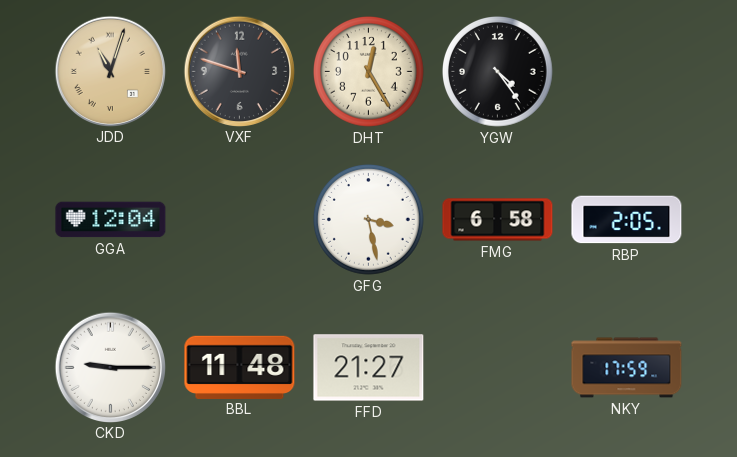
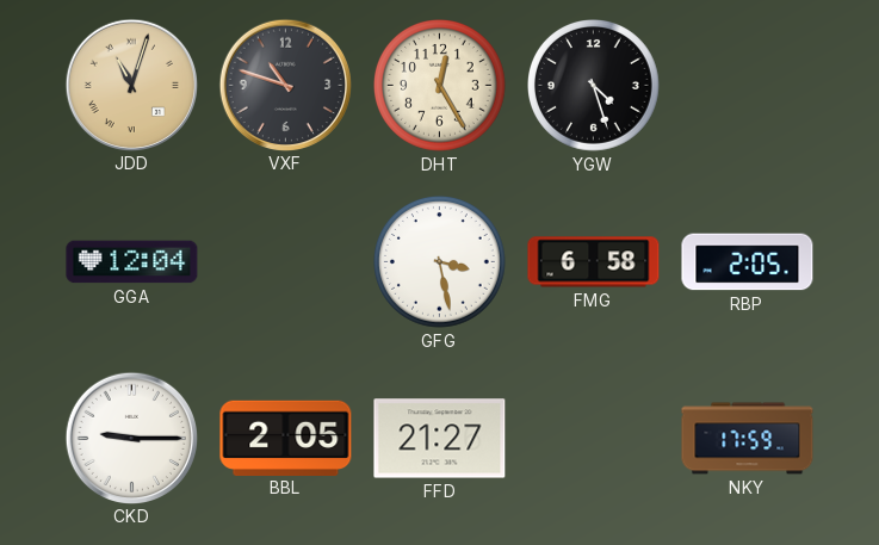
VXF: 11:48 -> 10:48 (285, 85)
YGW: 4:24 -> 4:27 (594, 86)
BBL: 11:48 -> 2:05 (286, 438)
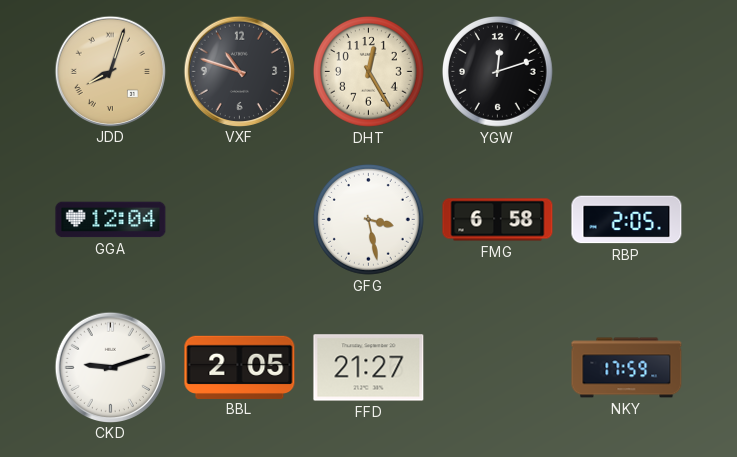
JDD: 11:03 -> 8:03 (110, 71)
YGW: 4:27 -> 12:12 (498, 72)
CKD: 9:15 -> 9:12 (110, 367)
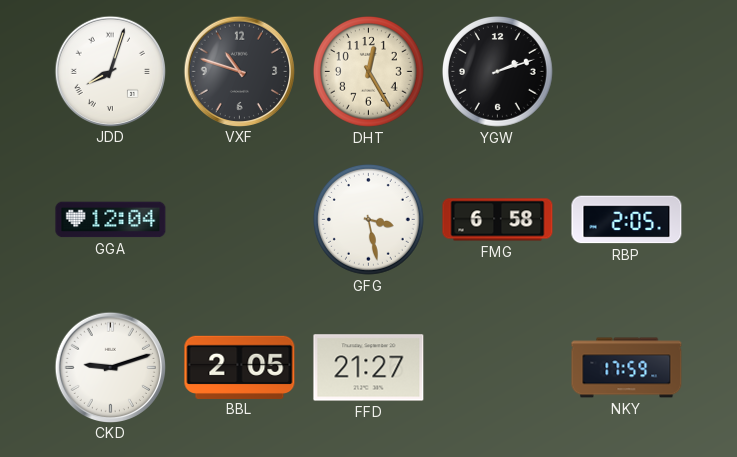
JDD dial: champagne -> white (110, 71)
YGW: 12:12 -> 2:12 (498, 72)
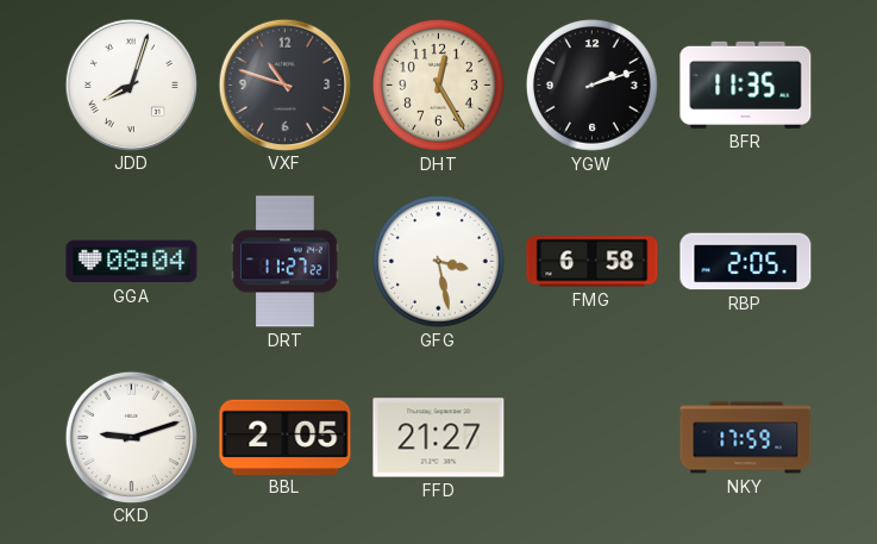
BFR: none -> 11:35 (746, 85)
GGA: 12:04 -> 08:04 (132, 262)
DRT: none -> 11:27 (286, 262)
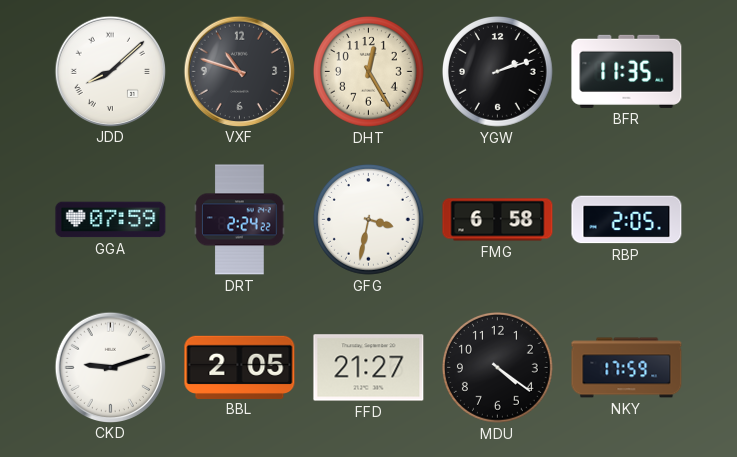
JDD: 8:03 -> 8:08 (110, 71)
GGA: 08:04 -> 07:59 (111, 220)
DRT: 11:27 -> 2:24 (240, 220)
GFG: 3:28 -> 3:32 (369, 220)
MDU: none -> 4:21 (498, 368)
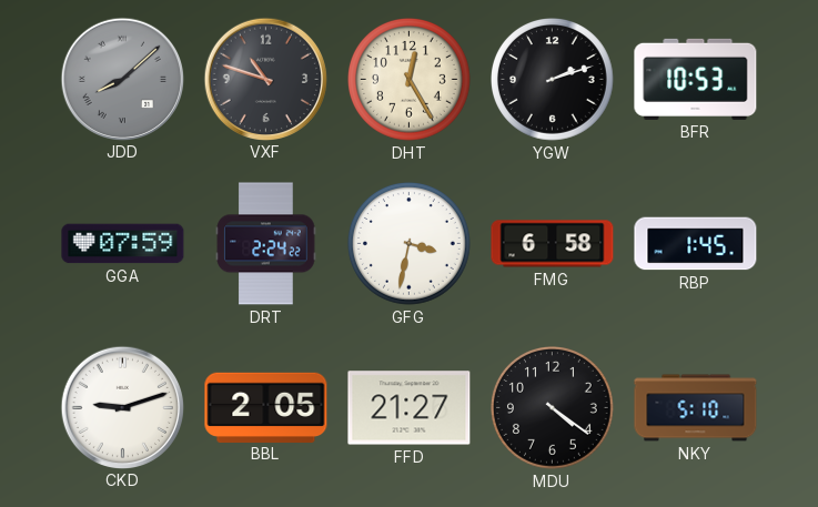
JDD dial: white -> grey (122, 79)
BFR: 11:35 -> 10:53 (696, 79)
RBP: 2:05 -> 1:45 (696, 244)
NKY: 17:59 -> 5:10 (696, 408)
